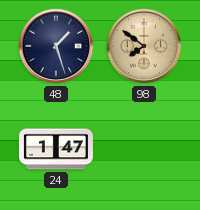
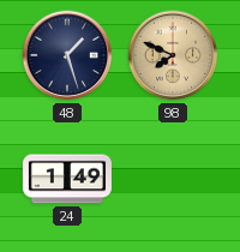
98: 7:51 -> 7:49 (173, 55)
24: 1:47 -> 1:49 (67, 179)
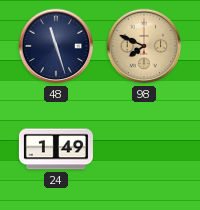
48: 1:27 -> 11:27 (56, 46)
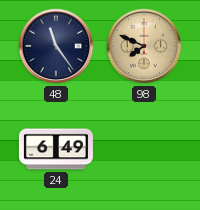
48: 11:27 -> 11:24 (56, 46)
24: 1:49 -> 6:49 (56, 149)
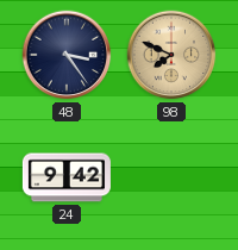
48: 11:24 -> 3:24 (67, 55)
24: 6:49 -> 9:42 (67, 177)
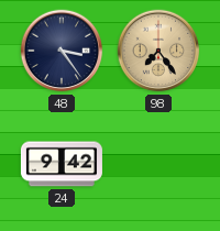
98: 7:49 -> 7:24 (158, 51)
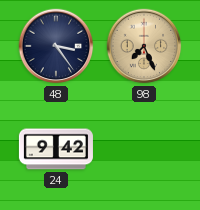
98: 7:24 -> 7:26 (144, 46)
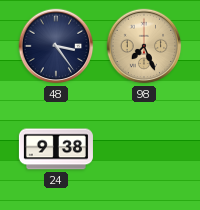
24: 9:42 -> 9:38 (56, 149)
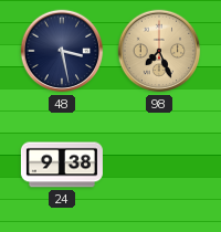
48: 3:24 -> 3:28 (62, 51)
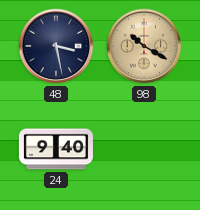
98: 7:26 -> 10:20 (144, 46)
24: 9:38 -> 9:40 (56, 149)
